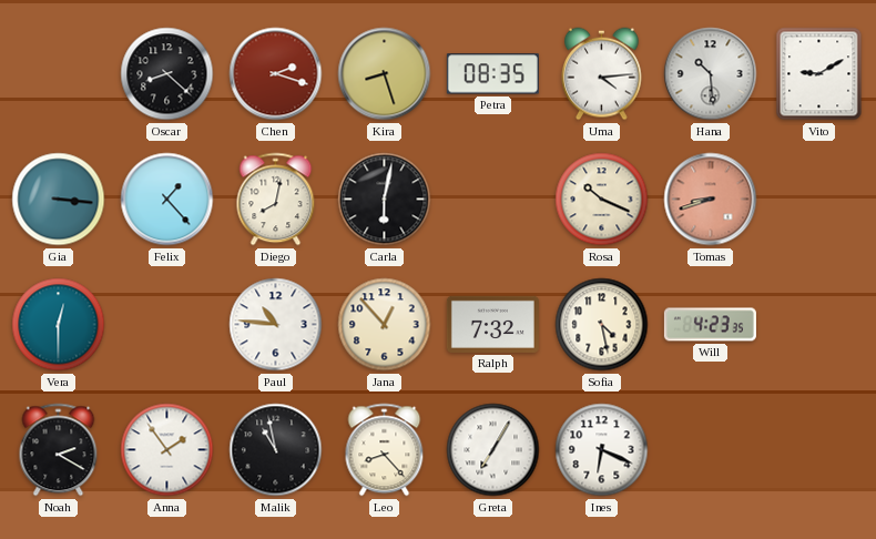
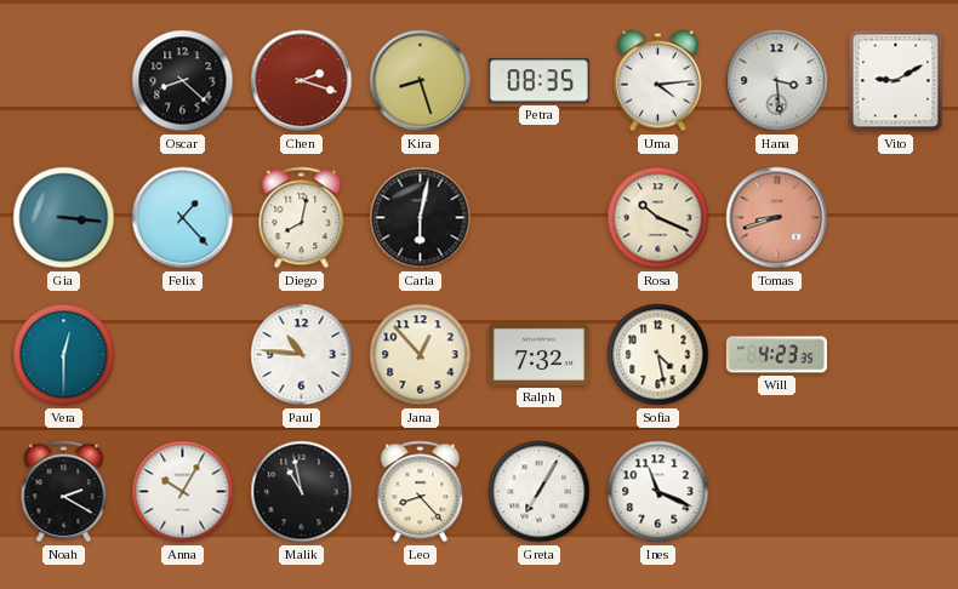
Hana: 10:29 -> 3:29 (777, 81)
Anna: 1:54 -> 10:05 (183, 492)
Ines: 6:19 -> 11:19 (658, 492)
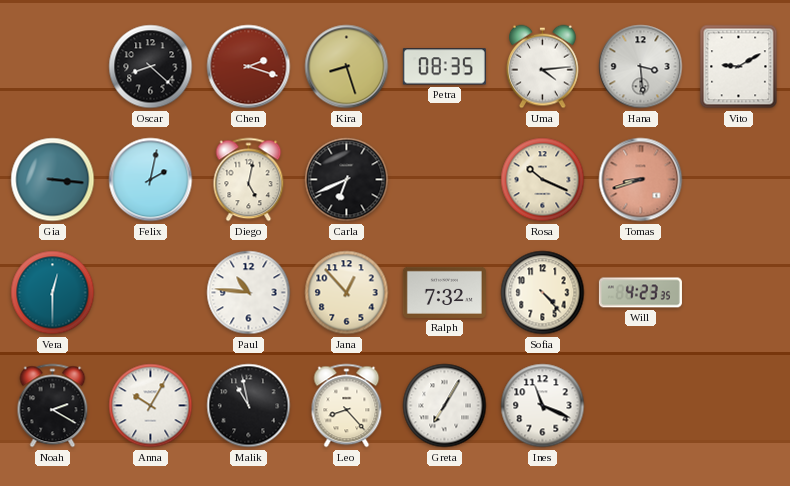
Felix: 1:23 -> 2:02 (151, 180)
Diego: 8:02 -> 5:02 (249, 180)
Carla: 6:02 -> 6:41 (347, 180)
Sofia: 4:28 -> 4:23 (543, 293)
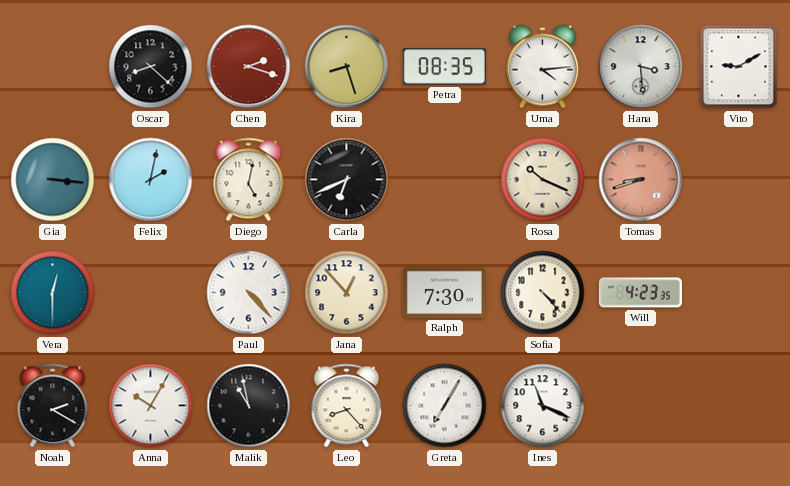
Paul: 10:46 -> 4:23 (249, 293)
Ralph: 7:32 -> 7:30 (444, 292)
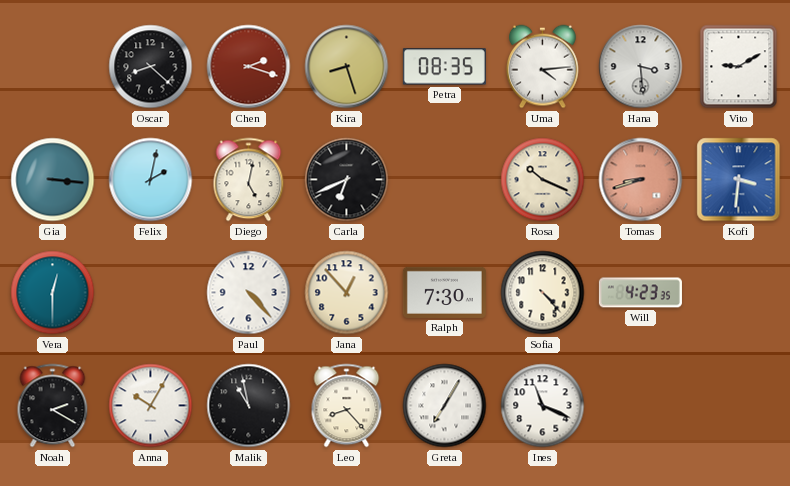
Kofi: none -> 3:31 (739, 180)
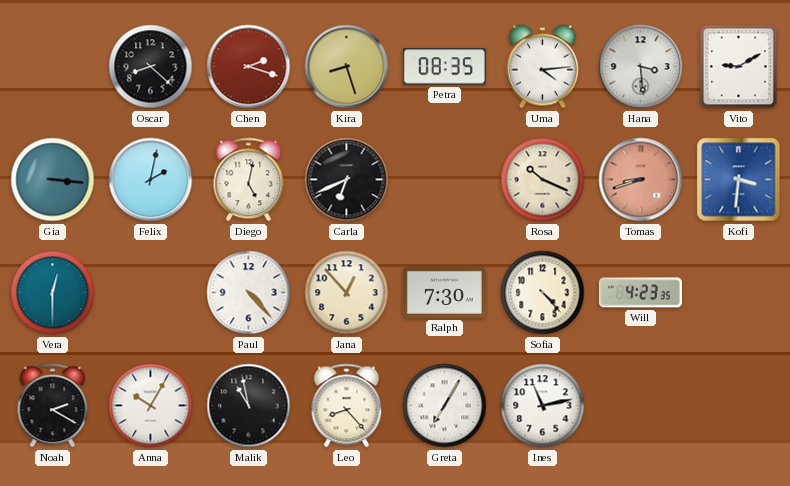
Ines: 11:19 -> 11:13 (543, 406)
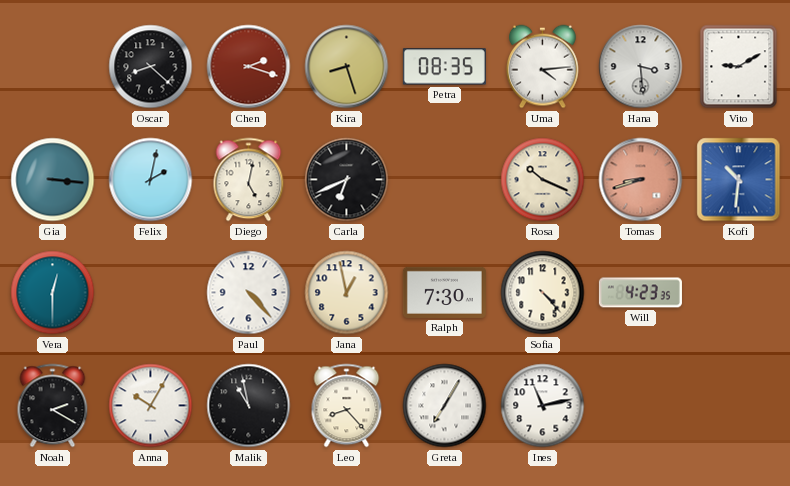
Kofi: 3:31 -> 10:31 (739, 180)
Jana: 12:53 -> 12:58 (347, 293)
